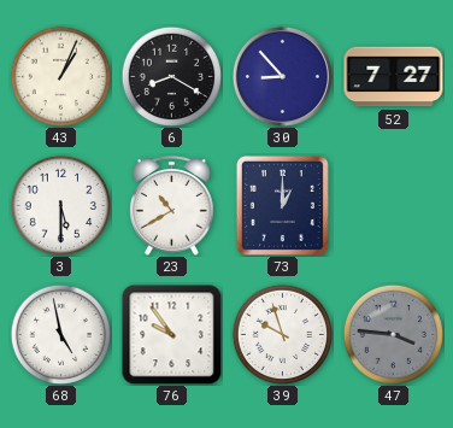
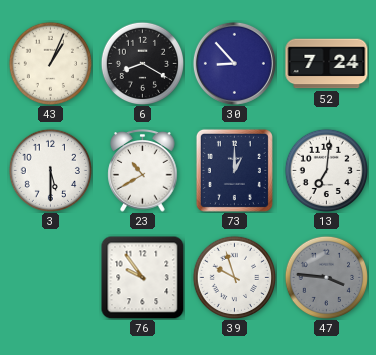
52: 7:27 -> 7:24 (327, 64)
13: none -> 7:01 (326, 170)
68: 4:58 -> none (60, 334)
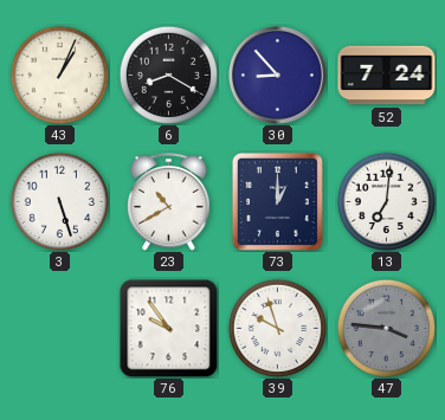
3: 5:30 -> 5:27 (59, 201)
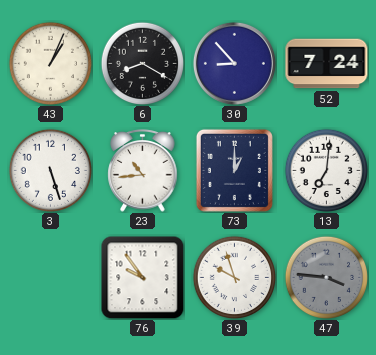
23: 10:40 -> 10:44 (143, 171)
